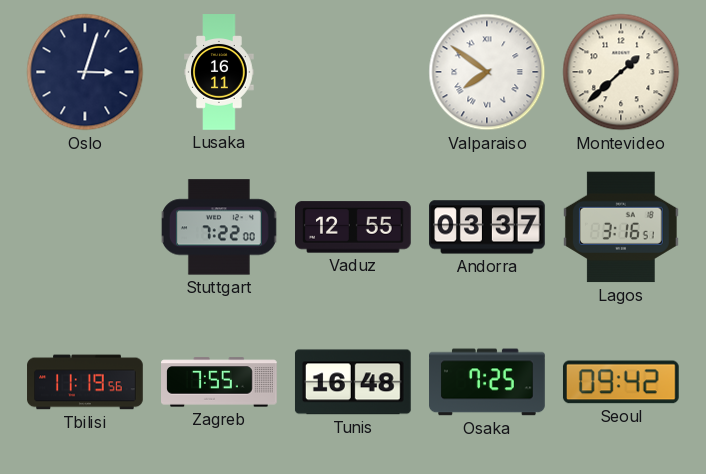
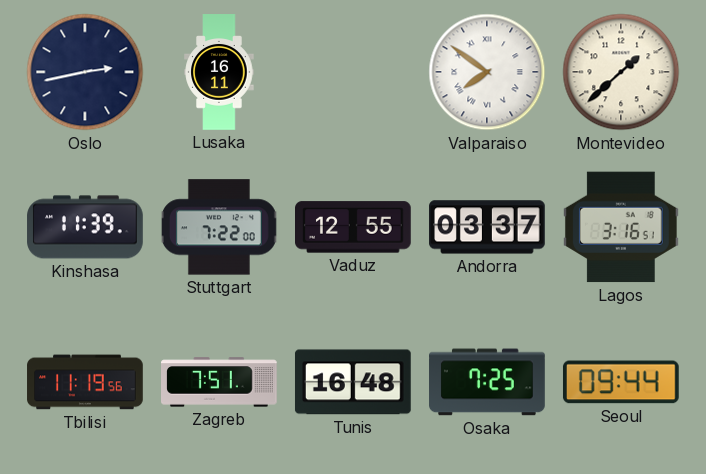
Oslo: 3:03 -> 2:43 (85, 72)
Kinshasa: none -> 11:39 (85, 227)
Zagreb: 7:55 -> 7:51 (220, 382)
Seoul: 09:42 -> 09:44 (621, 382)
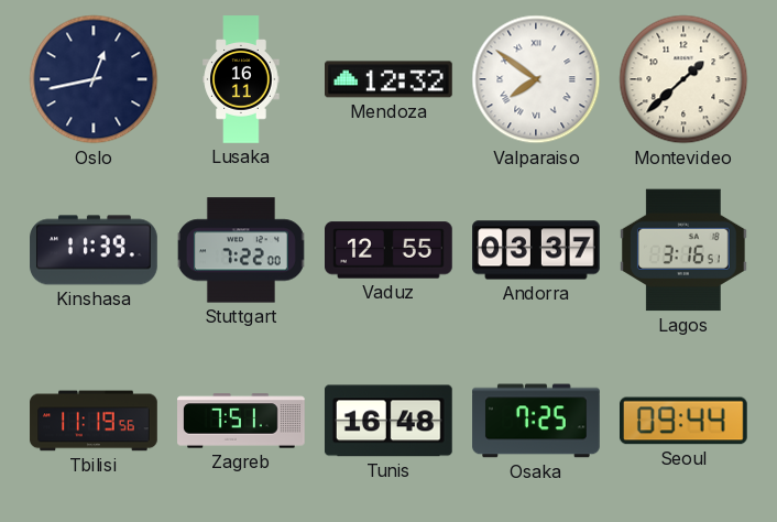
Oslo: 2:43 -> 12:43 (94, 79)
Mendoza: none -> 12:32 (390, 79)
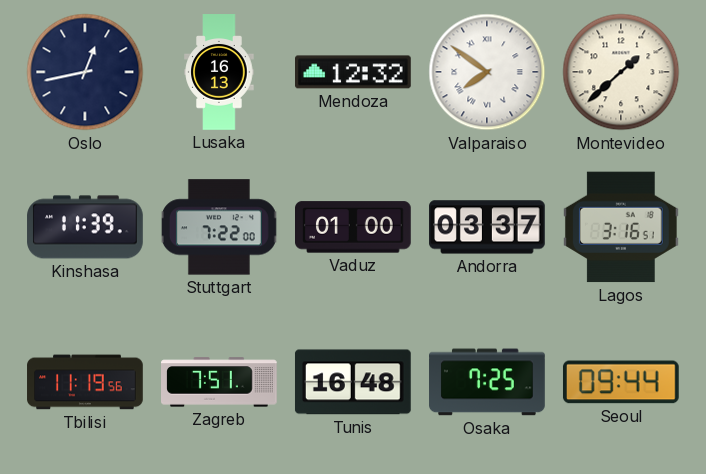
Lusaka: 16:11 -> 16:13 (219, 72)
Vaduz: 12:55 -> 01:00 (354, 227)
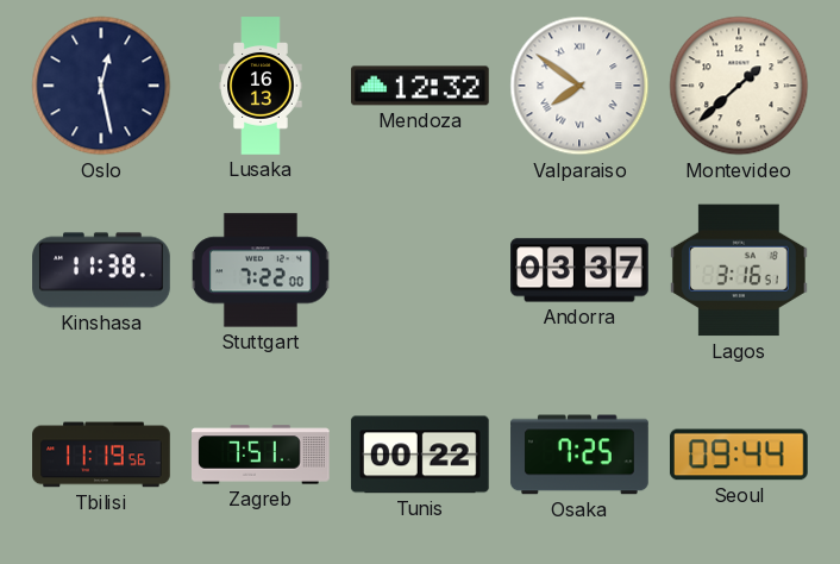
Oslo: 12:43 -> 12:28 (101, 86)
Kinshasa: 11:39 -> 11:38 (101, 270)
Vaduz: 01:00 -> none (354, 227)
Tunis: 16:48 -> 00:22 (420, 455)
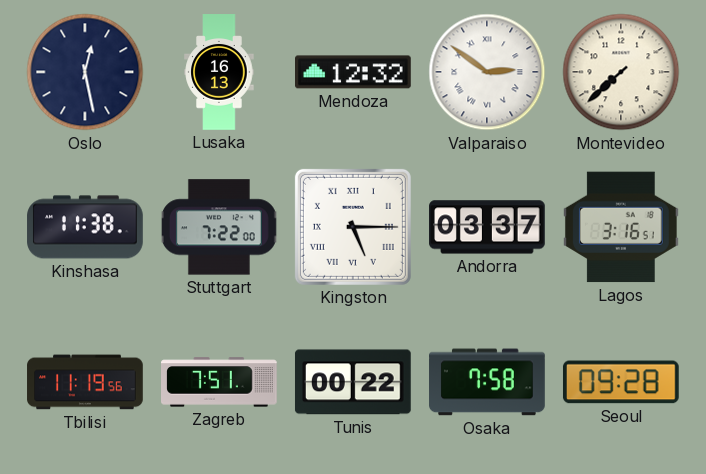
Valparaiso: 7:51 -> 2:51 (487, 72)
Montevideo: 1:38 -> 7:38 (621, 72)
Kingston: none -> 5:15 (353, 227)
Osaka: 7:25 -> 7:58 (487, 382)
Seoul: 09:44 -> 09:28 (621, 382)
